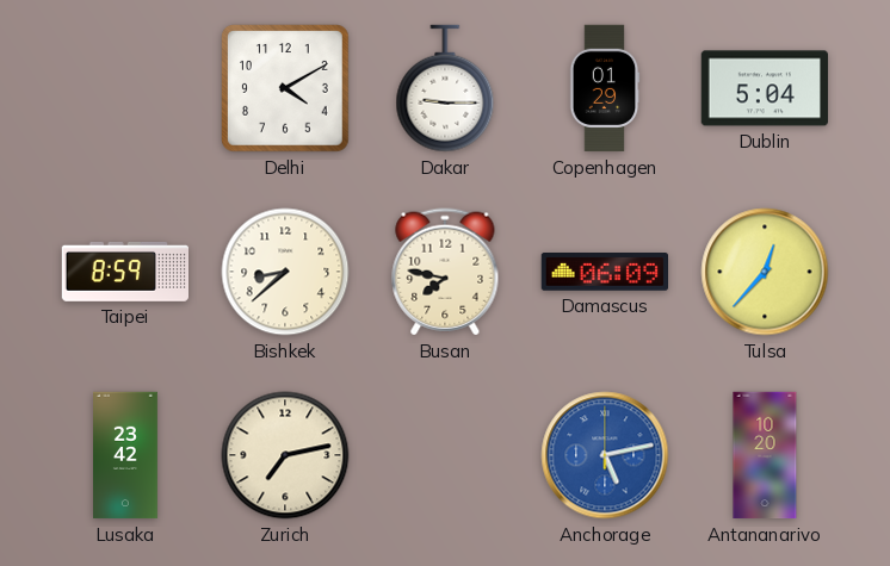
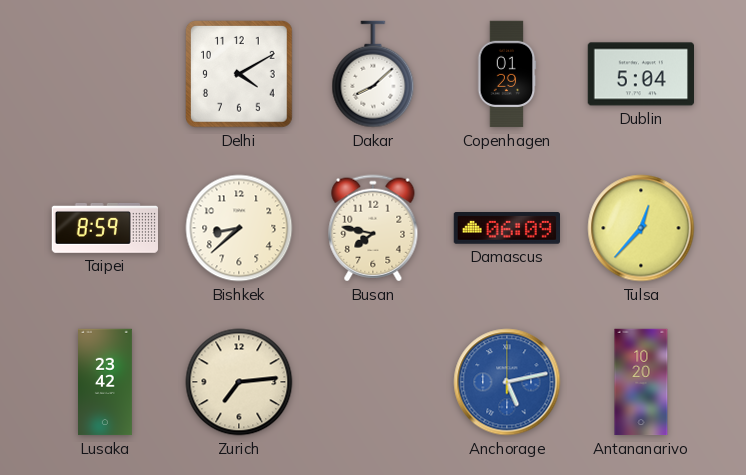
Dakar: 9:15 -> 8:08 (373, 74)
Zurich: 7:13 -> 7:14 (239, 382)
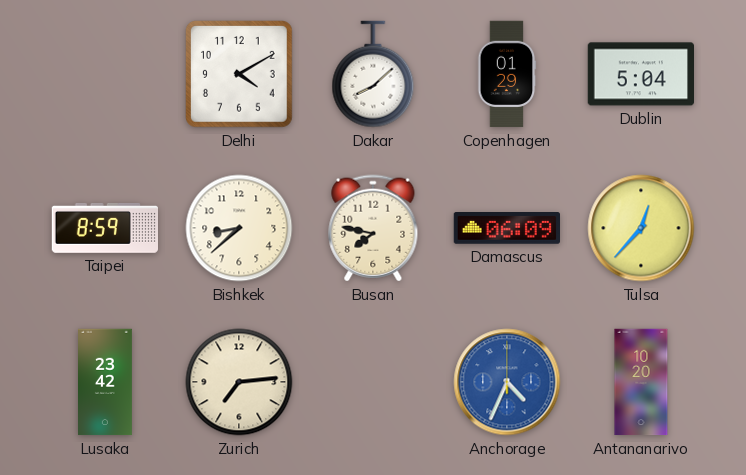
Anchorage: 5:13 -> 4:34 (507, 382)
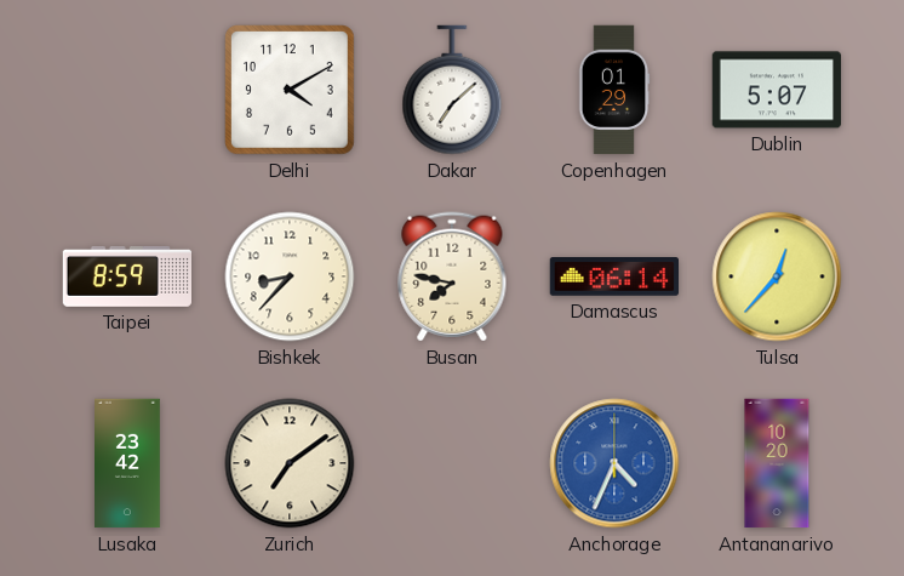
Dakar: 8:08 -> 7:08 (452, 90)
Dublin: 5:04 -> 5:07 (776, 90)
Bishkek: 8:38 -> 8:37 (290, 276)
Damascus: 06:09 -> 06:14 (613, 278)
Zurich: 7:14 -> 7:09 (290, 463)
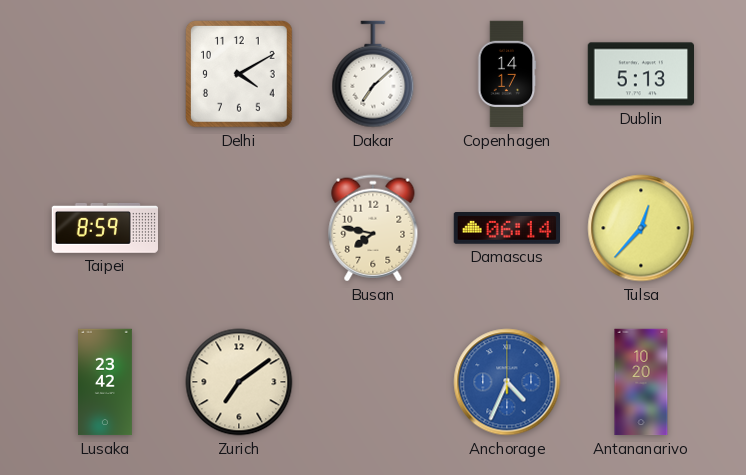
Copenhagen: 01:29 -> 14:17 (507, 74)
Dublin: 5:07 -> 5:13 (640, 74)
Bishkek: 8:37 -> none (290, 276)
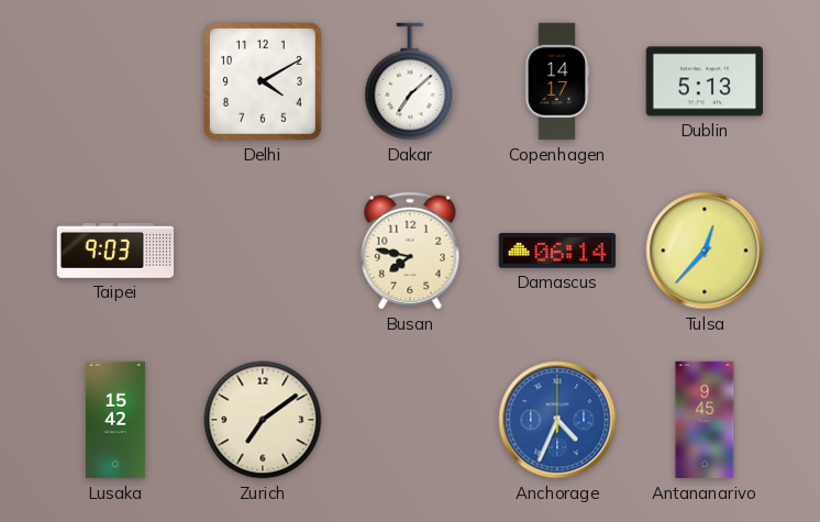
Taipei: 8:59 -> 9:03 (114, 251)
Lusaka: 23:42 -> 15:42 (117, 420)
Antananarivo: 10:20 -> 9:45 (705, 420)
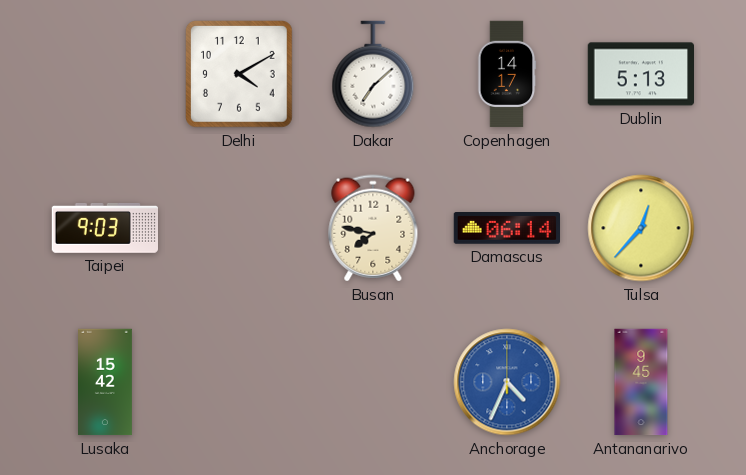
Zurich: 7:09 -> none (263, 420)
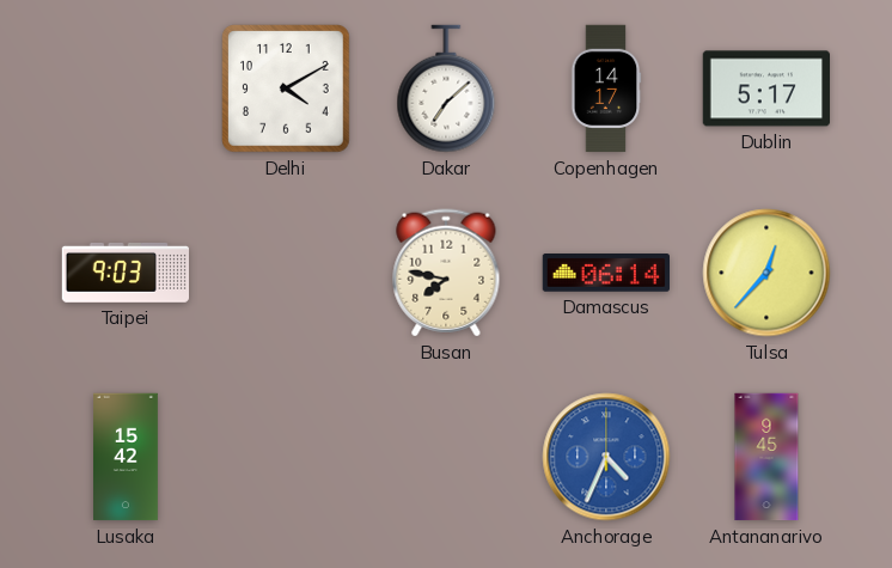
Dublin: 5:13 -> 5:17 (765, 88)
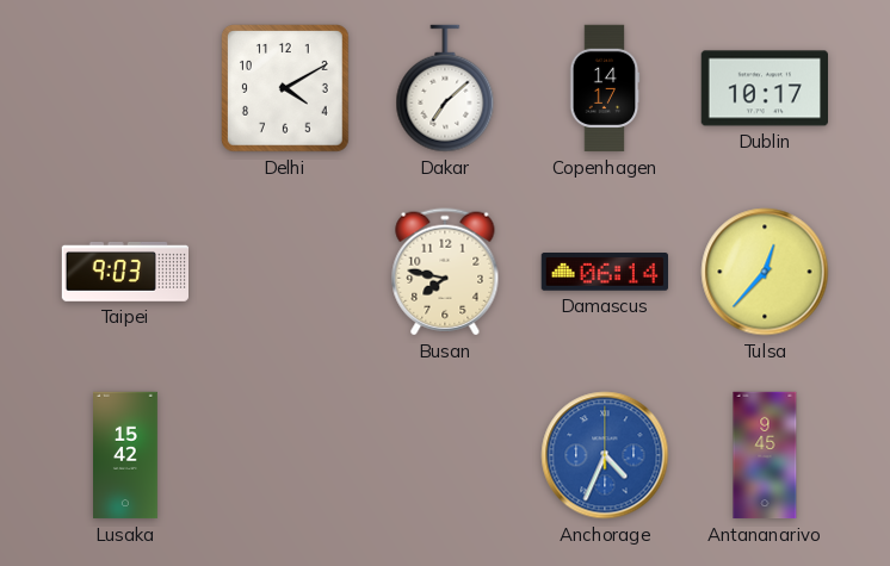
Dublin: 5:17 -> 10:17 (764, 88)
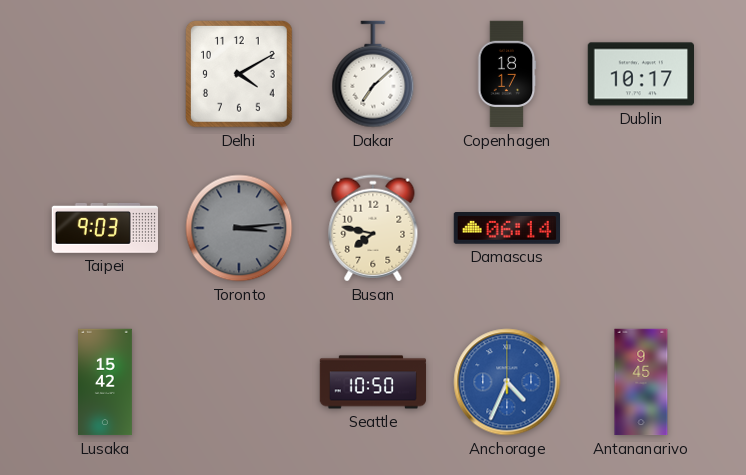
Copenhagen: 14:17 -> 18:17 (507, 74)
Toronto: none -> 3:14 (239, 228)
Tulsa: 12:37 -> none (765, 272)
Seattle: none -> 10:50 (373, 382)
